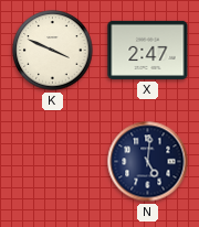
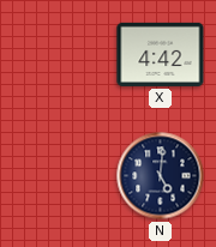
K: 3:49 -> none (53, 51)
X: 2:47 -> 4:42 (161, 54)
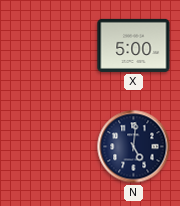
X: 4:42 -> 5:00 (134, 45)
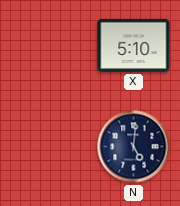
X: 5:00 -> 5:10 (134, 45)
